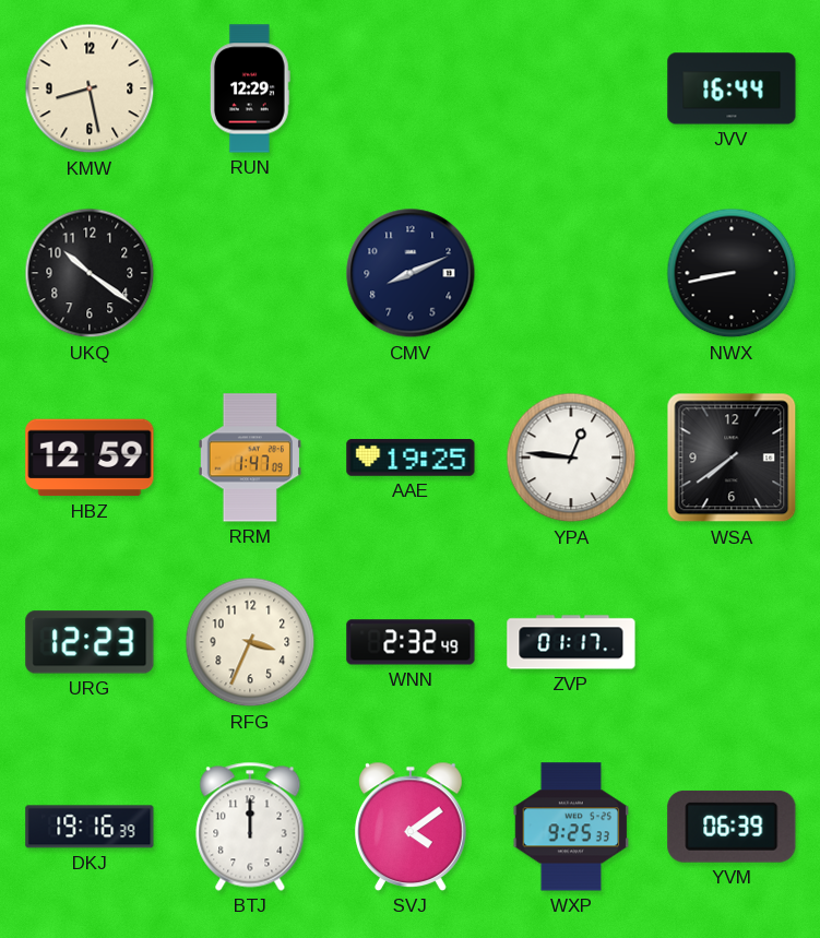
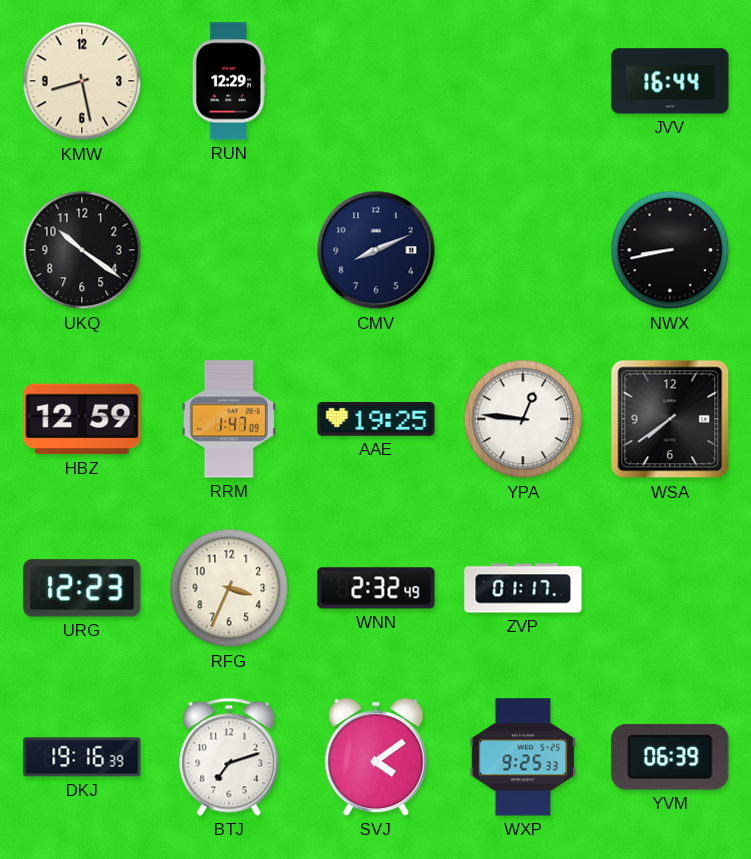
BTJ: 12:00 -> 7:12 (229, 757)
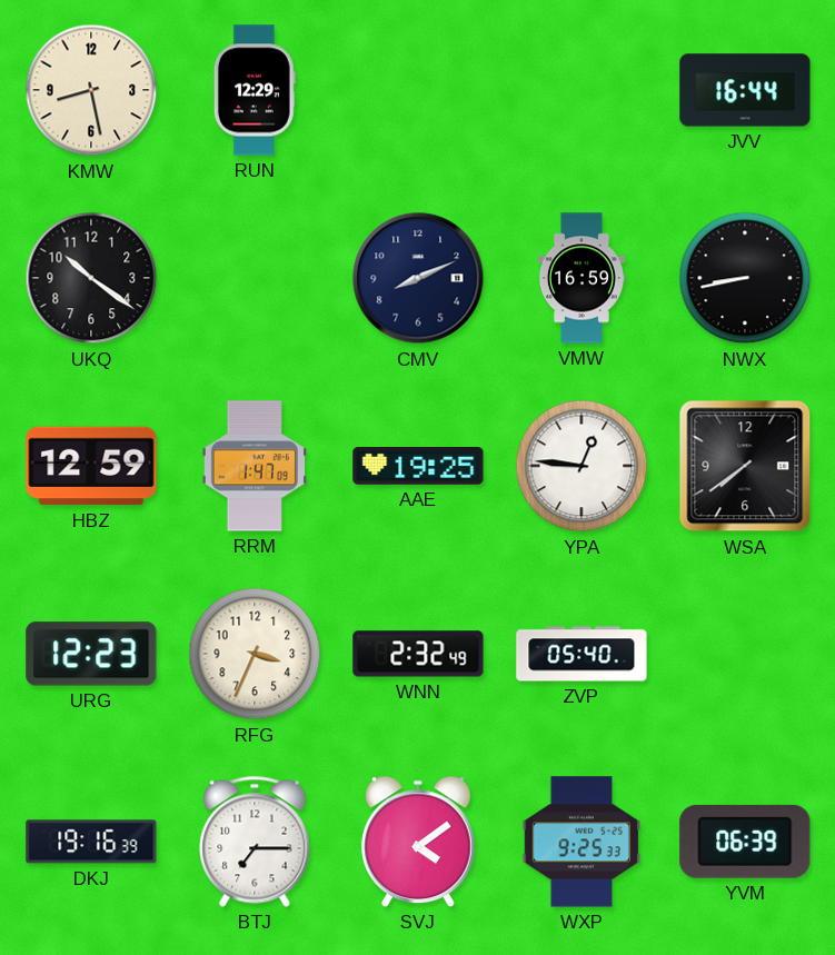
VMW: none -> 16:59 (581, 278)
ZVP: 01:17 -> 05:40 (581, 654)
BTJ: 7:12 -> 7:15 (255, 842)
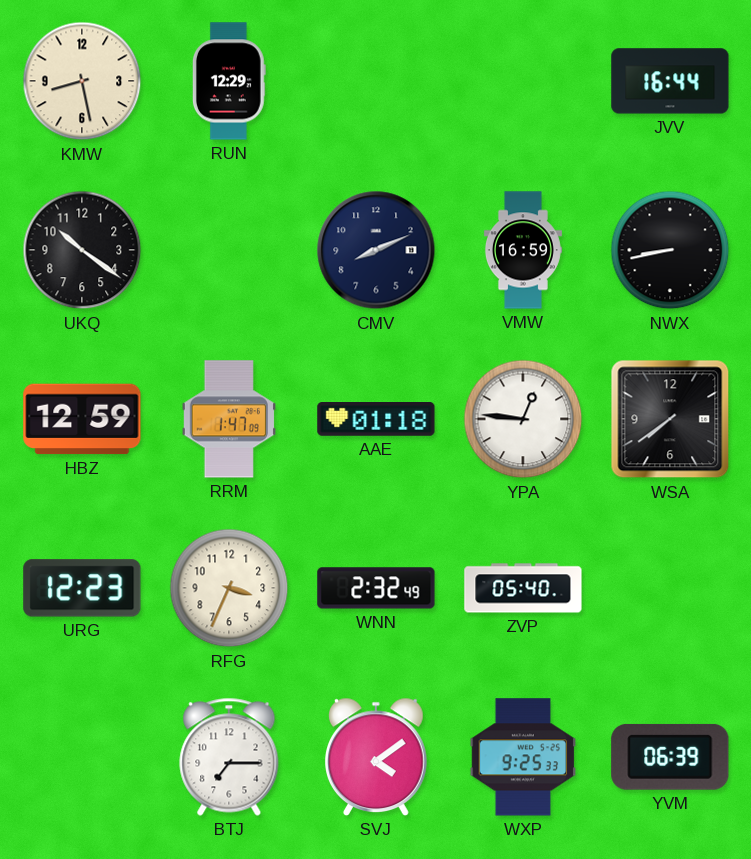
AAE: 19:25 -> 01:18 (376, 419)
DKJ: 19:16 -> none (91, 842)
